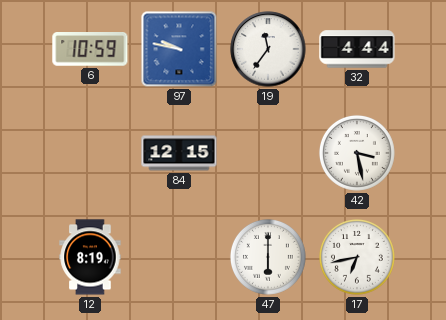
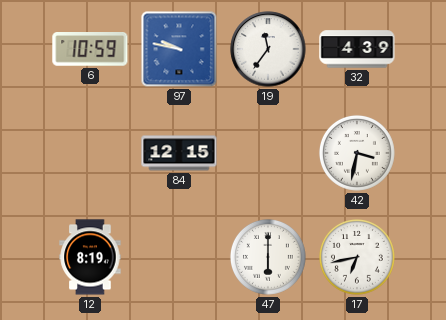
32: 4:44 -> 4:39 (357, 49)
42: 3:28 -> 3:32 (357, 153)
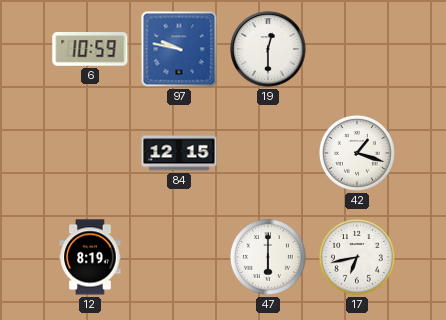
19: 11:36 -> 12:30 (268, 49)
32: 4:39 -> none (357, 49)
42: 3:32 -> 1:18 (357, 153)
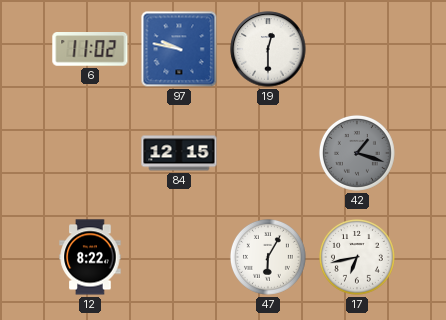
6: 10:59 -> 11:02 (90, 49)
42 dial: white -> grey (357, 153)
12: 8:19 -> 8:22 (90, 257)
47: 6:00 -> 6:05 (268, 257)
